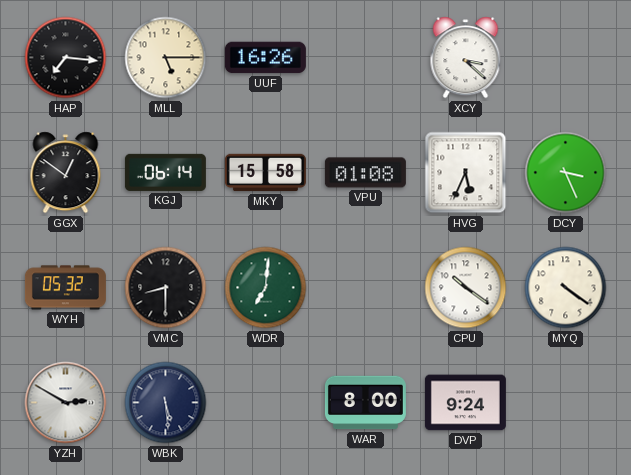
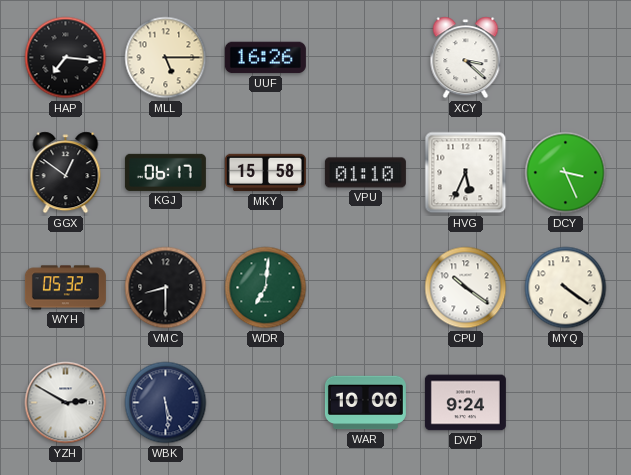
KGJ: 06:14 -> 06:17 (165, 172)
VPU: 01:08 -> 01:10 (365, 173)
WAR: 8:00 -> 10:00 (365, 403)
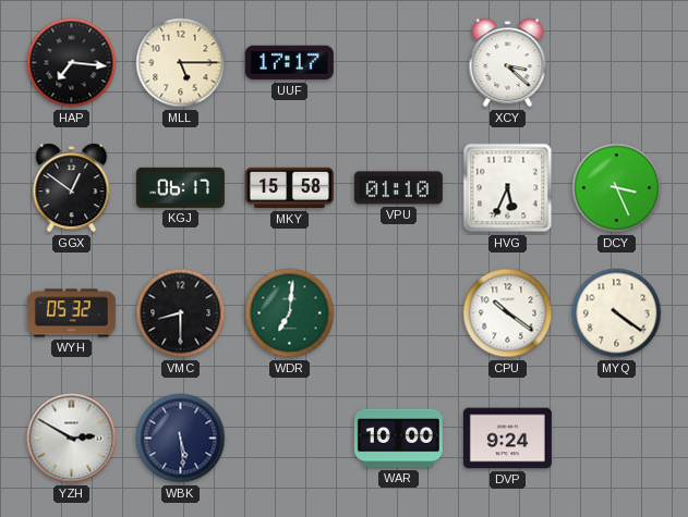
UUF: 16:26 -> 17:17 (289, 63)
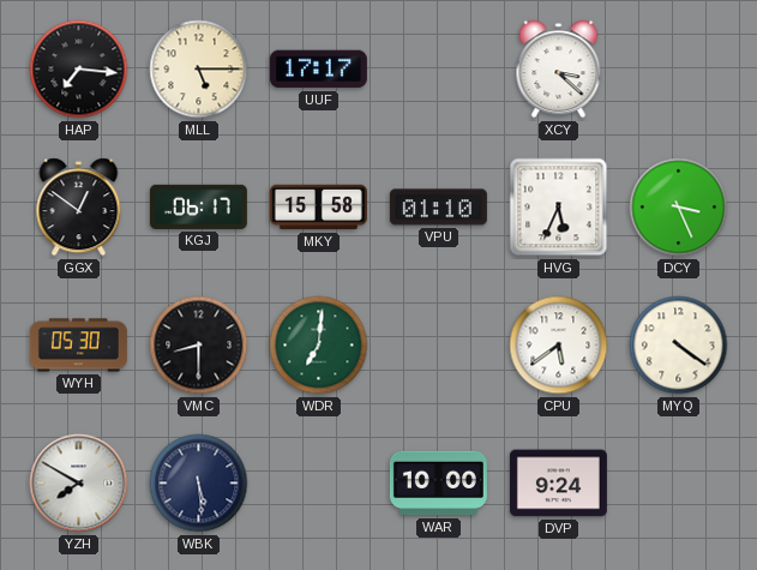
WYH: 05:32 -> 05:30 (78, 346)
CPU: 10:21 -> 5:39 (559, 346)
YZH: 2:50 -> 7:50 (79, 484)
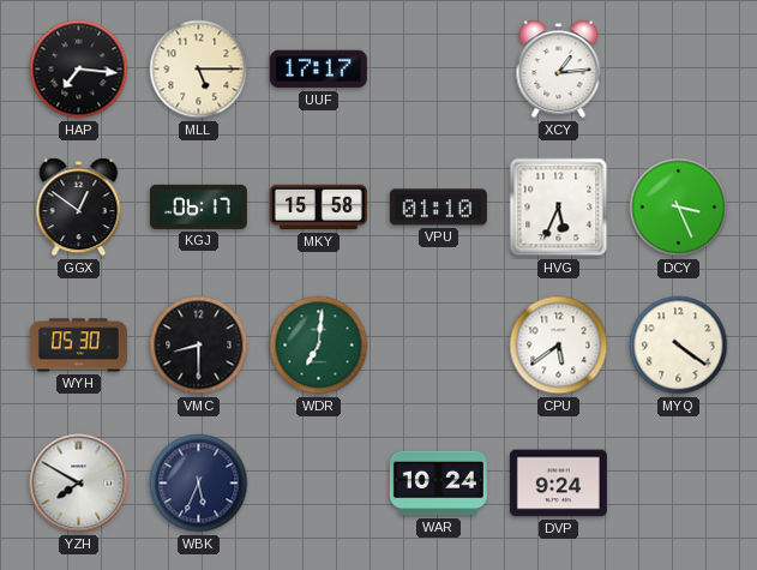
XCY: 3:22 -> 1:14 (559, 70)
WBK: 5:29 -> 5:34 (199, 484)
WAR: 10:00 -> 10:24 (438, 484)
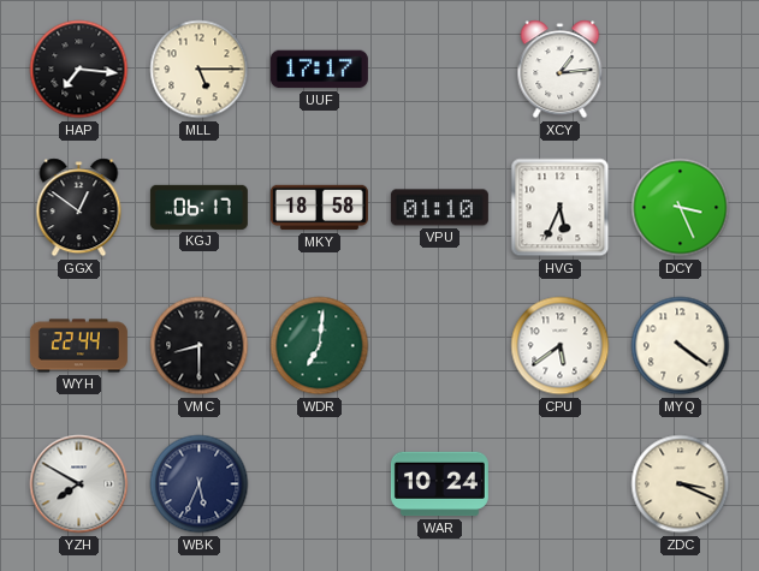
MKY: 15:58 -> 18:58 (319, 208)
WYH: 05:30 -> 22:44 (78, 346)
DVP: 9:24 -> none (558, 484)
ZDC: none -> 3:19 (681, 484)
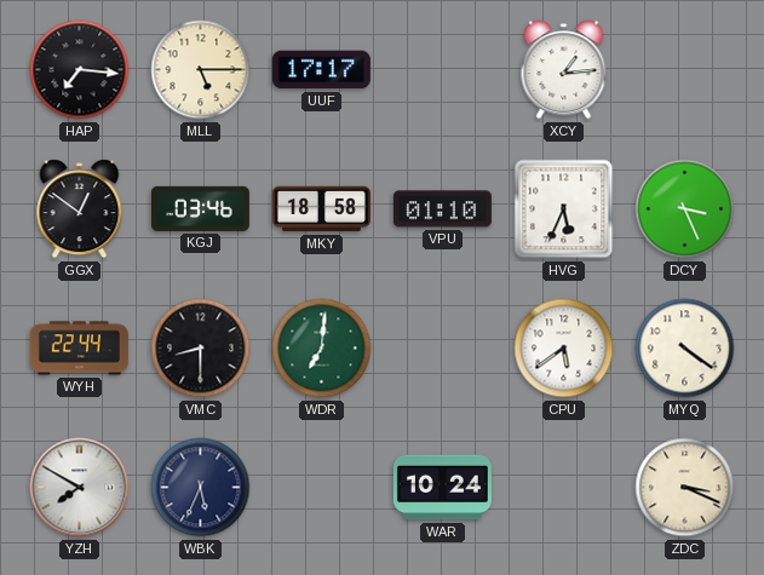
KGJ: 06:17 -> 03:46 (200, 208)
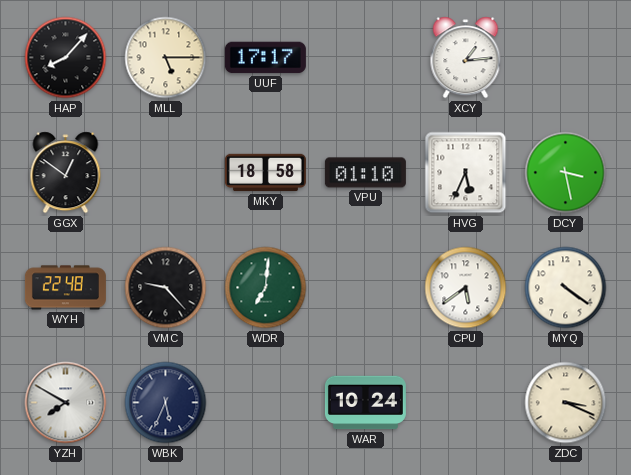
HAP: 7:16 -> 8:07 (66, 58)
KGJ: 03:46 -> none (200, 208)
DCY: 3:26 -> 3:28 (566, 173)
WYH: 22:44 -> 22:48 (65, 288)
VMC: 8:30 -> 9:23 (166, 288)
